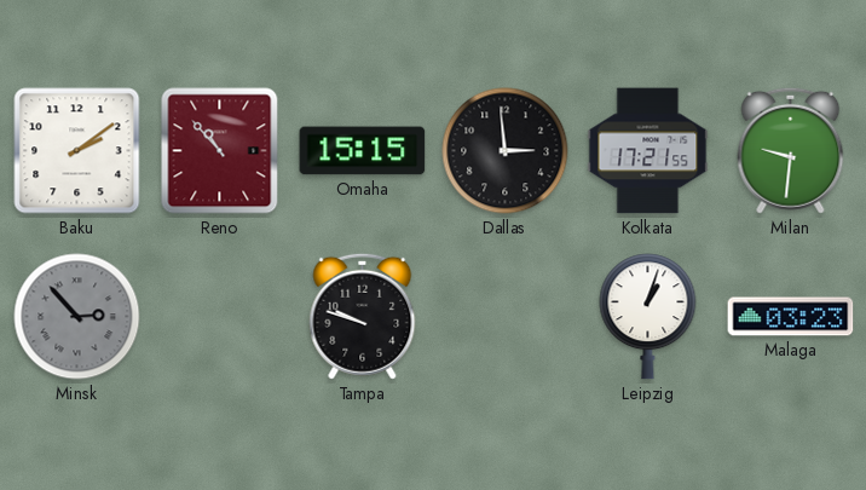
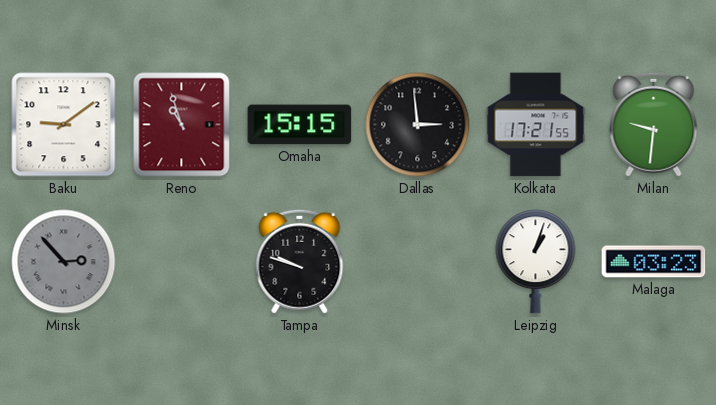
Baku: 2:09 -> 9:09 (64, 125)
Reno: 10:53 -> 10:57 (182, 125)
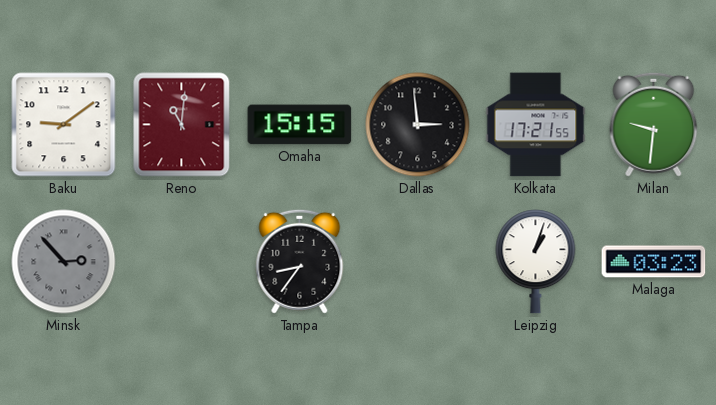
Reno: 10:57 -> 11:01 (182, 125)
Tampa: 9:48 -> 8:36 (300, 261)
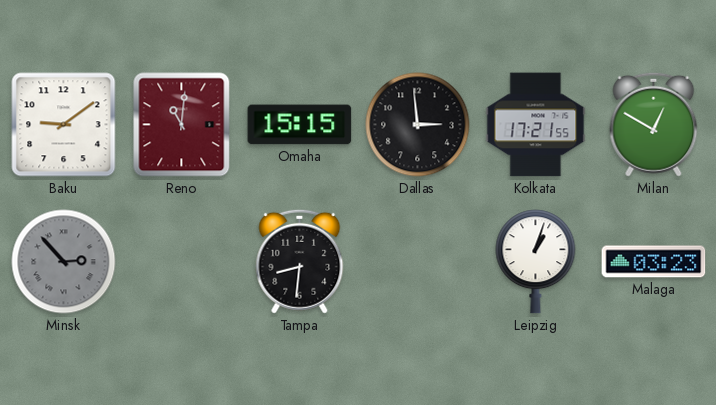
Milan: 9:31 -> 12:50 (654, 124)
Tampa: 8:36 -> 8:31 (300, 261)
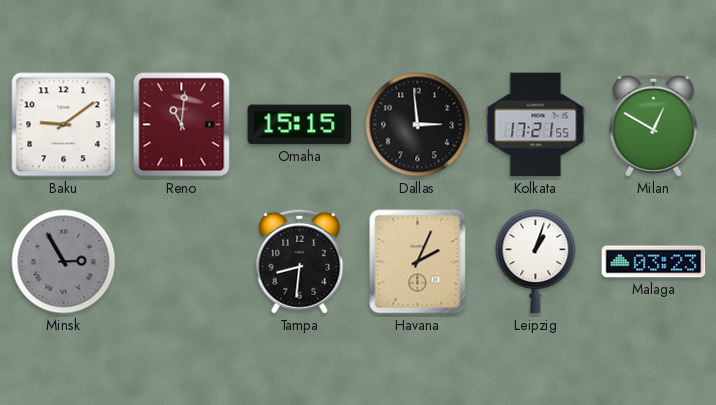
Minsk: 2:53 -> 2:55 (64, 262)
Havana: none -> 2:04 (418, 262)
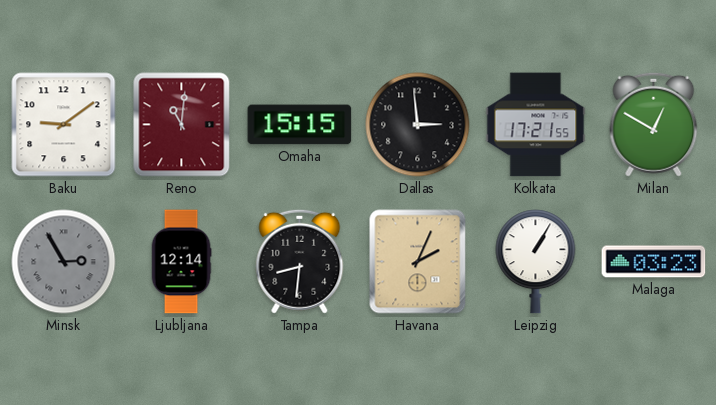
Ljubljana: none -> 12:14 (181, 262)
Leipzig: 1:03 -> 1:05 (536, 262)
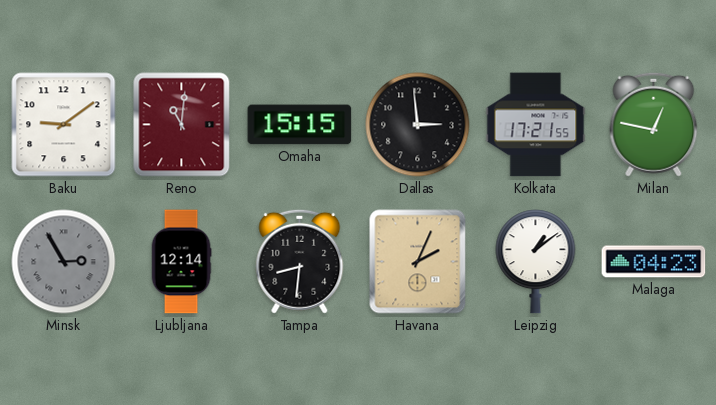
Milan: 12:50 -> 12:47 (654, 124)
Leipzig: 1:05 -> 1:09 (536, 262)
Malaga: 03:23 -> 04:23 (654, 262)
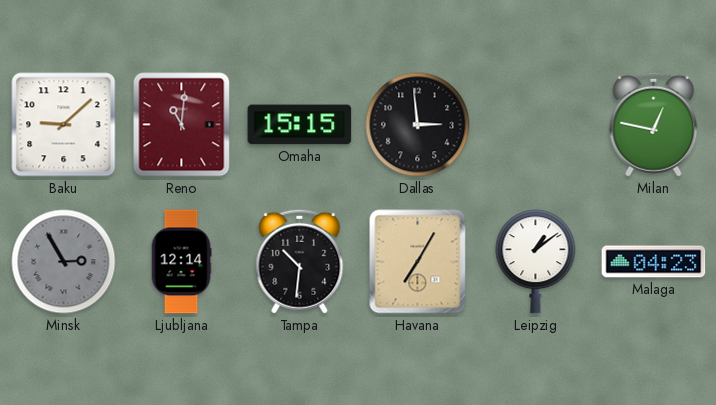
Baku: 9:09 -> 9:08 (64, 125)
Kolkata: 17:21 -> none (536, 125)
Tampa: 8:31 -> 10:31 (300, 261)
Havana: 2:04 -> 7:05 (418, 262)
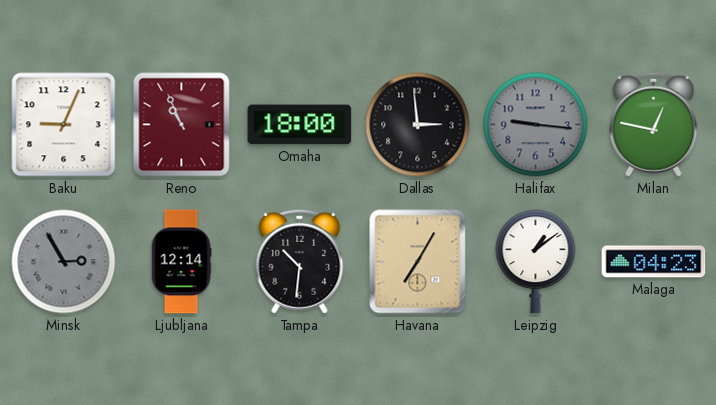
Baku: 9:08 -> 9:04 (64, 125)
Reno: 11:01 -> 10:56 (182, 125)
Omaha: 15:15 -> 18:00 (300, 125)
Halifax: none -> 9:16 (536, 125)
